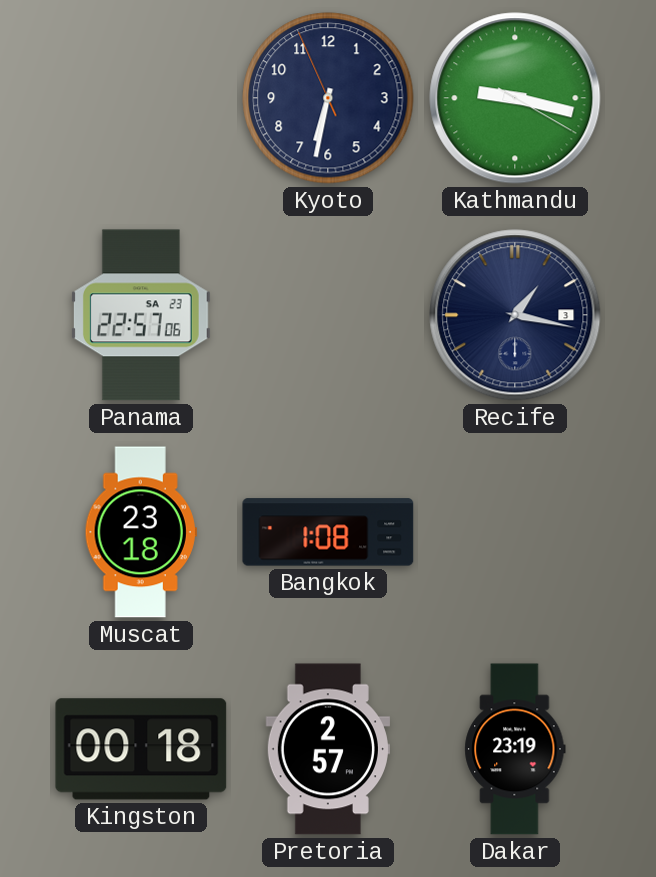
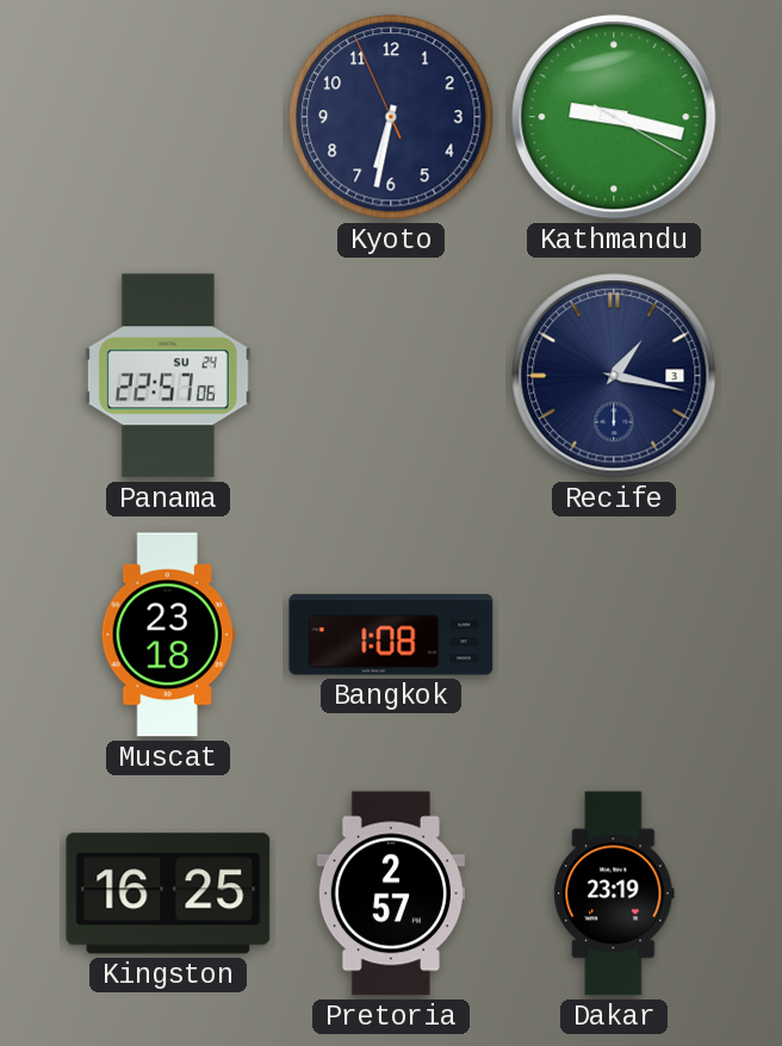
Panama date: SA 23 -> SU 24 (168, 376)
Kingston: 00:18 -> 16:25 (168, 893)
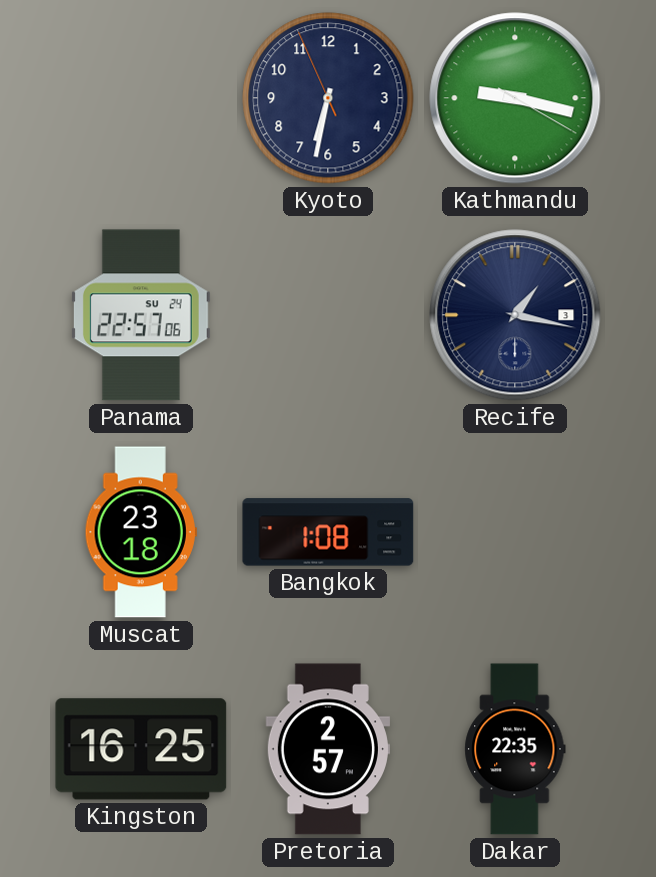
Dakar: 23:19 -> 22:35 (515, 749)
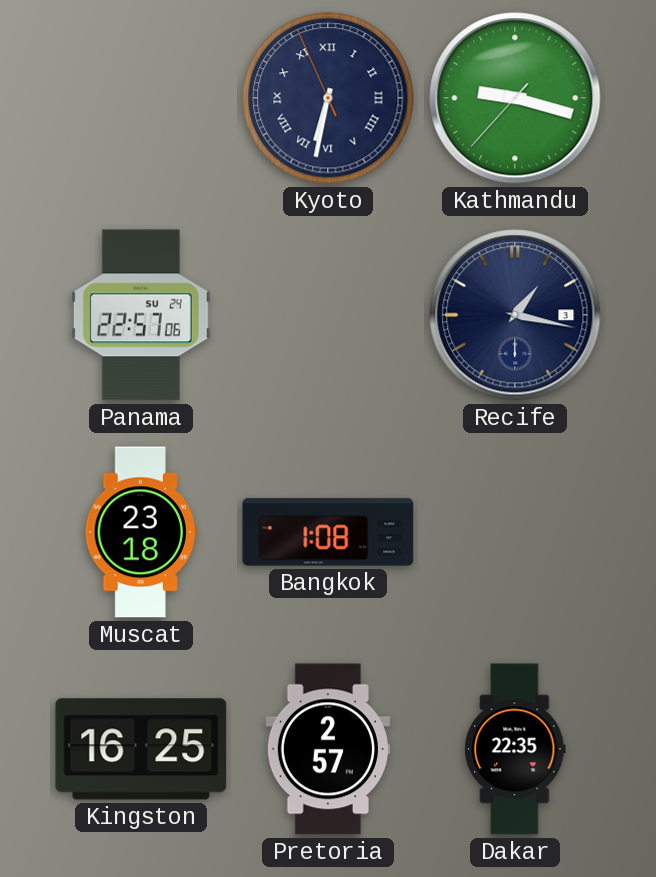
Kyoto numerals: Arabic -> Roman (328, 98)
Kathmandu: 9:17:20 -> 9:17:37 (515, 98)
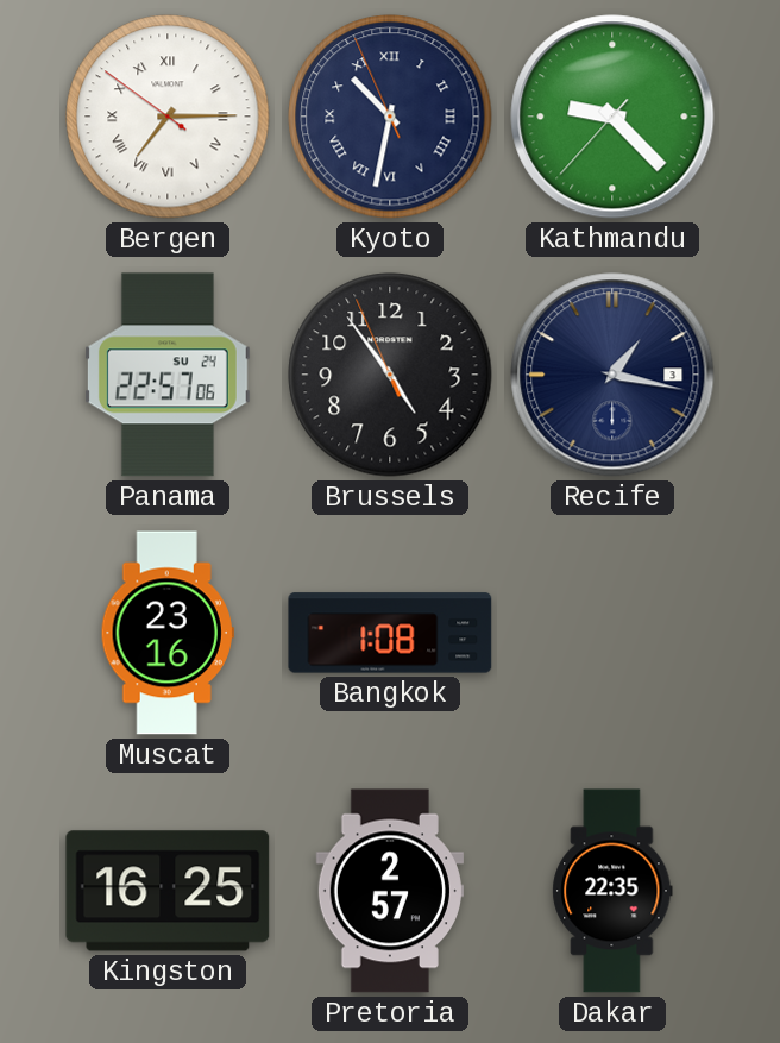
Bergen: none -> 7:14 (168, 117)
Kyoto: 6:31 -> 10:31 (390, 117)
Kathmandu: 9:17 -> 9:22 (612, 117)
Brussels: none -> 4:53 (390, 375)
Muscat: 23:18 -> 23:16 (168, 633)
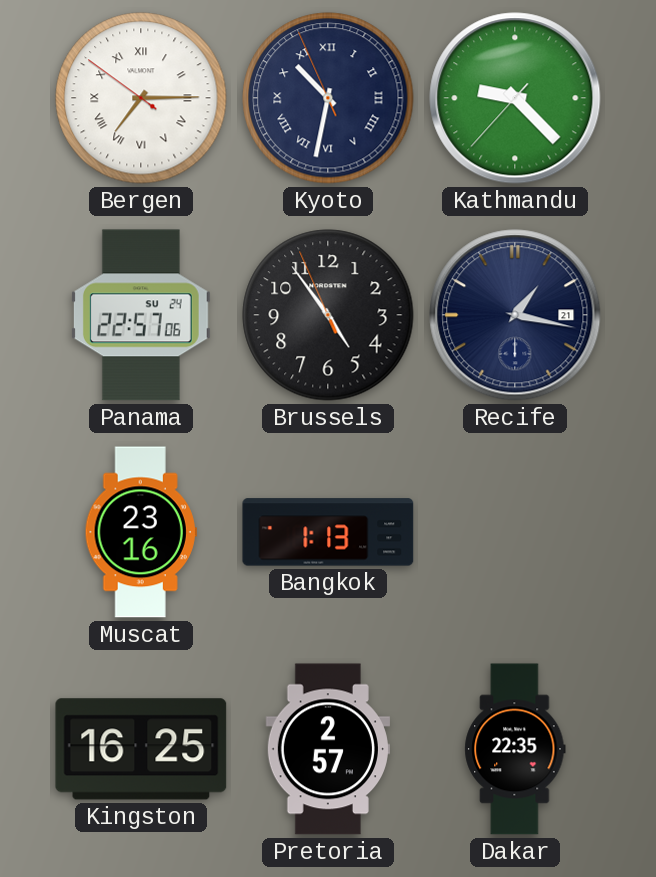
Recife date: 3 -> 21 (515, 315)
Bangkok: 1:08 -> 1:13 (328, 532)
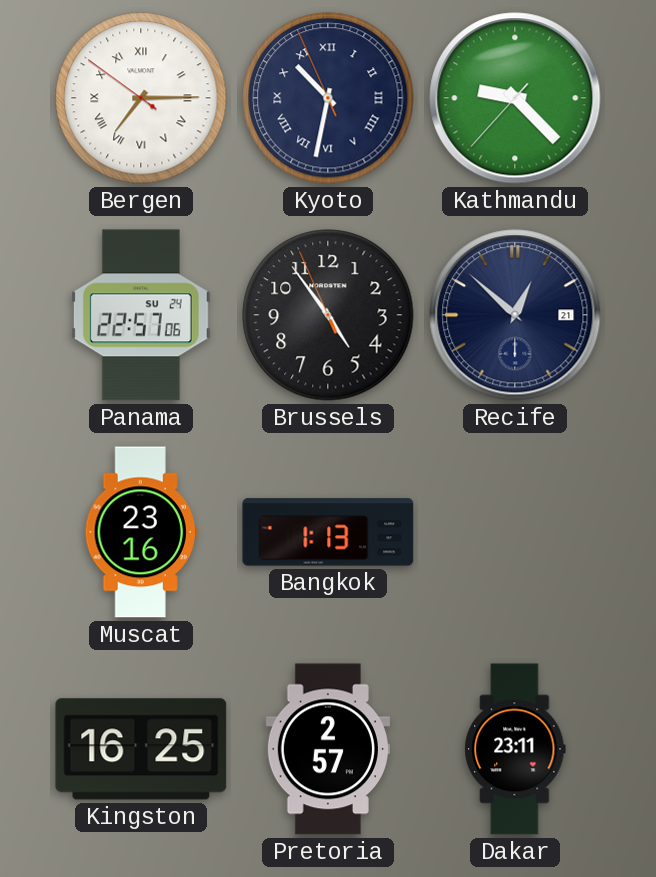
Recife: 1:17 -> 12:52 (515, 315)
Dakar: 22:35 -> 23:11 (515, 749)
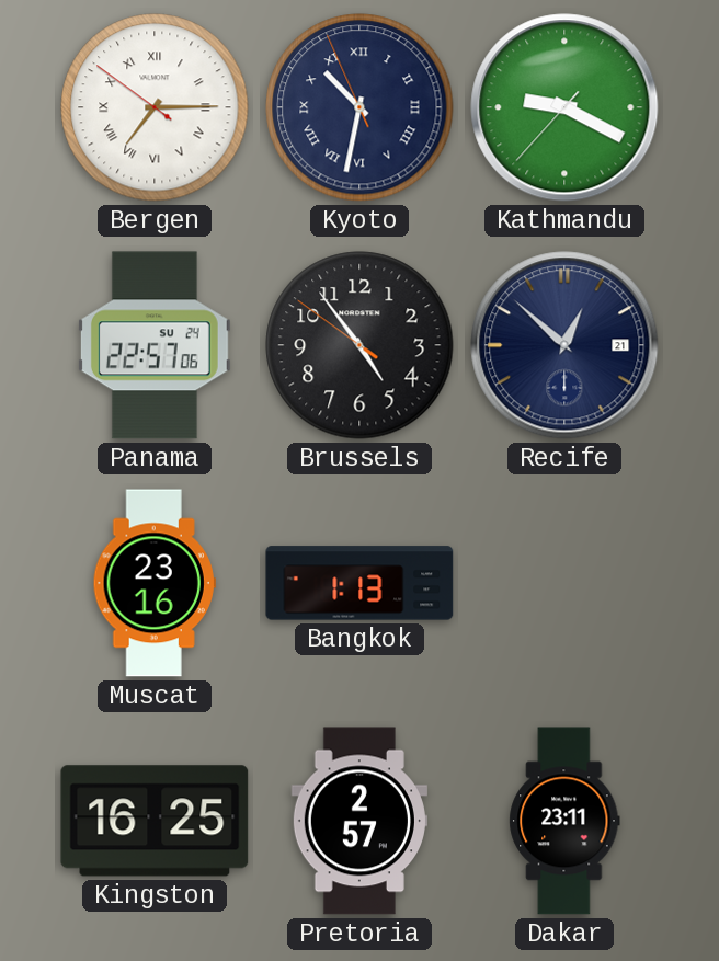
Kathmandu: 9:22 -> 9:19 (564, 107)
Brussels: 4:53:56 -> 4:53:51 (359, 345)
